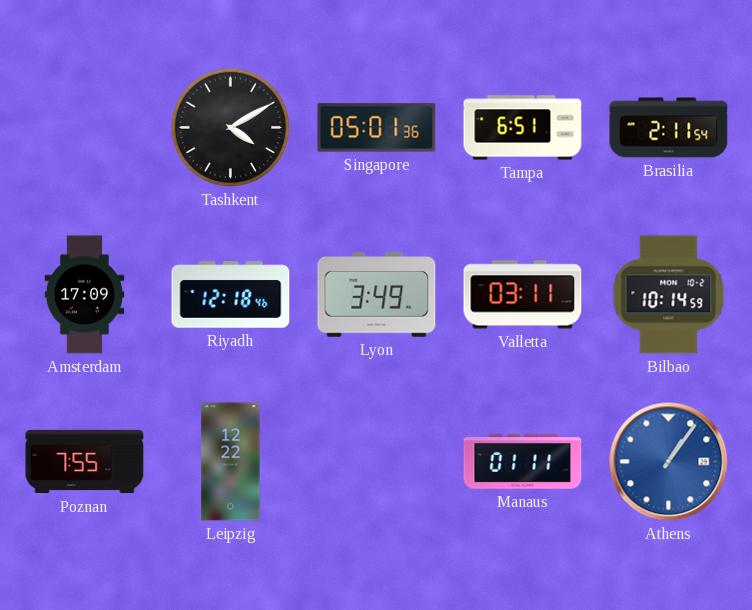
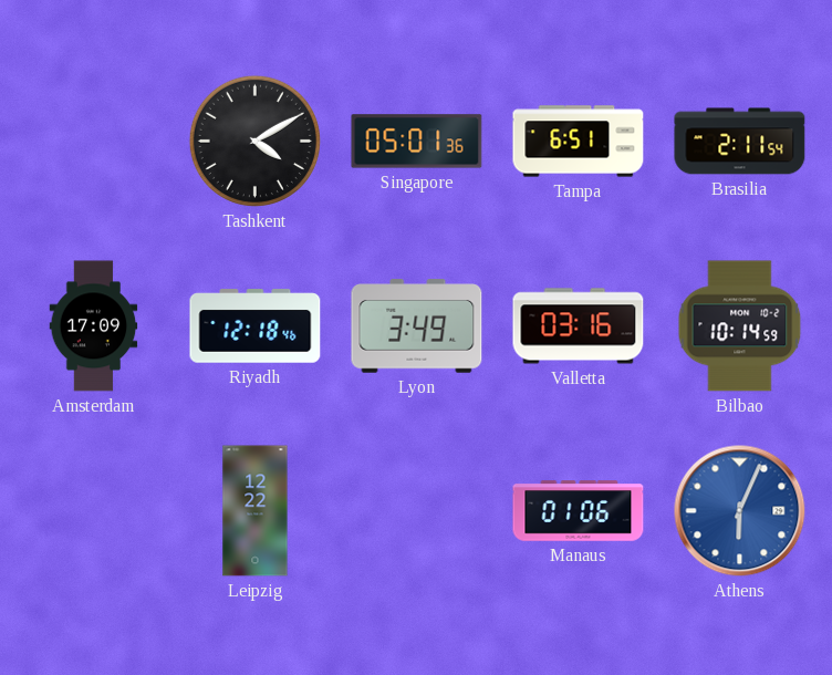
Valletta: 03:11 -> 03:16 (579, 326)
Poznan: 7:55 -> none (85, 462)
Manaus: 01:11 -> 01:06 (579, 511)
Athens: 1:06 -> 6:04 (740, 511)
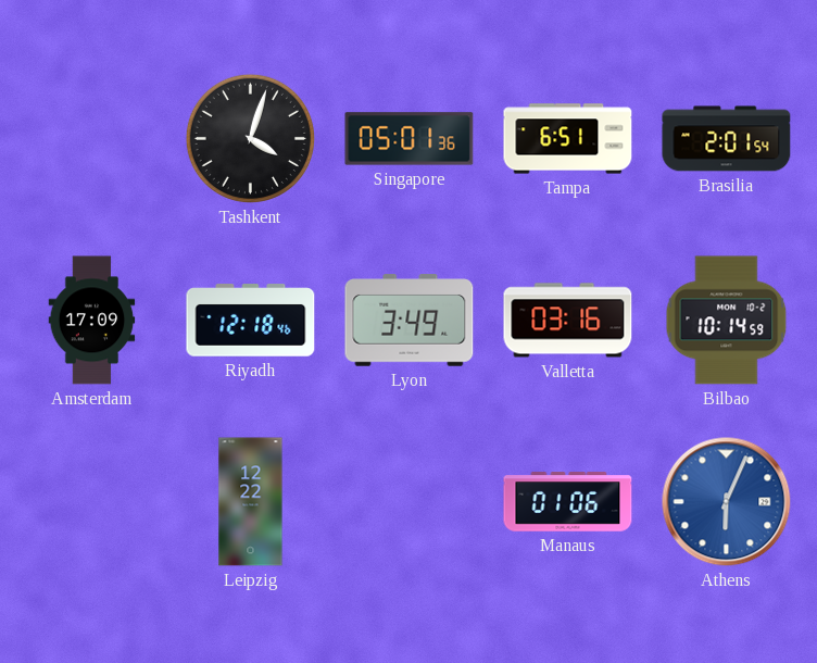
Tashkent: 4:10 -> 4:03 (250, 138)
Brasilia: 2:11 -> 2:01 (727, 139)
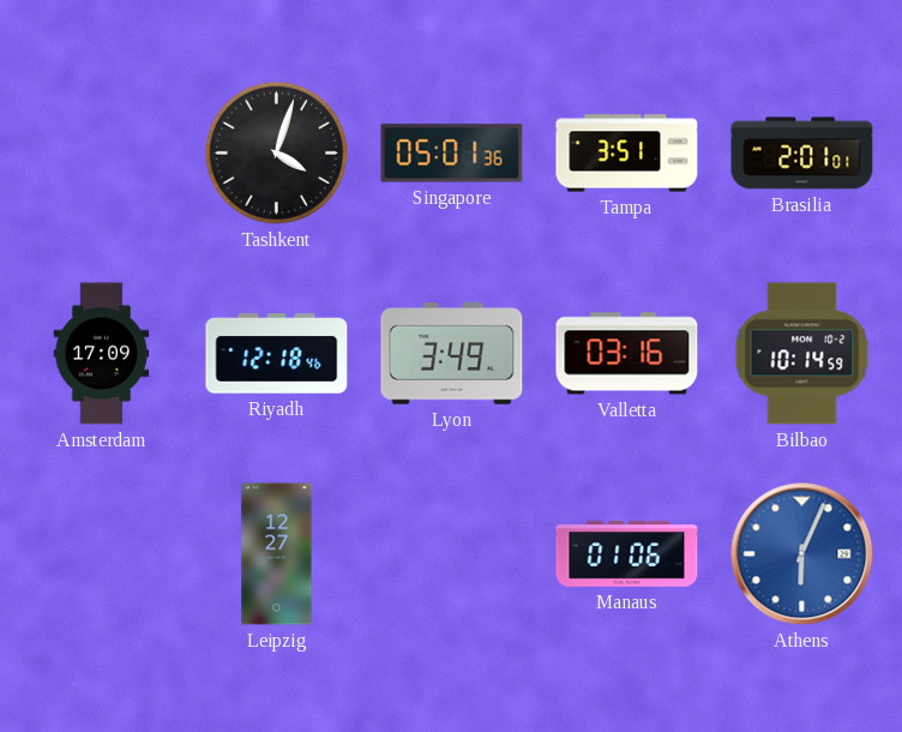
Tampa: 6:51 -> 3:51 (627, 154)
Brasilia: 2:01:54 -> 2:01:01 (802, 154)
Leipzig: 12:22 -> 12:27 (277, 554)
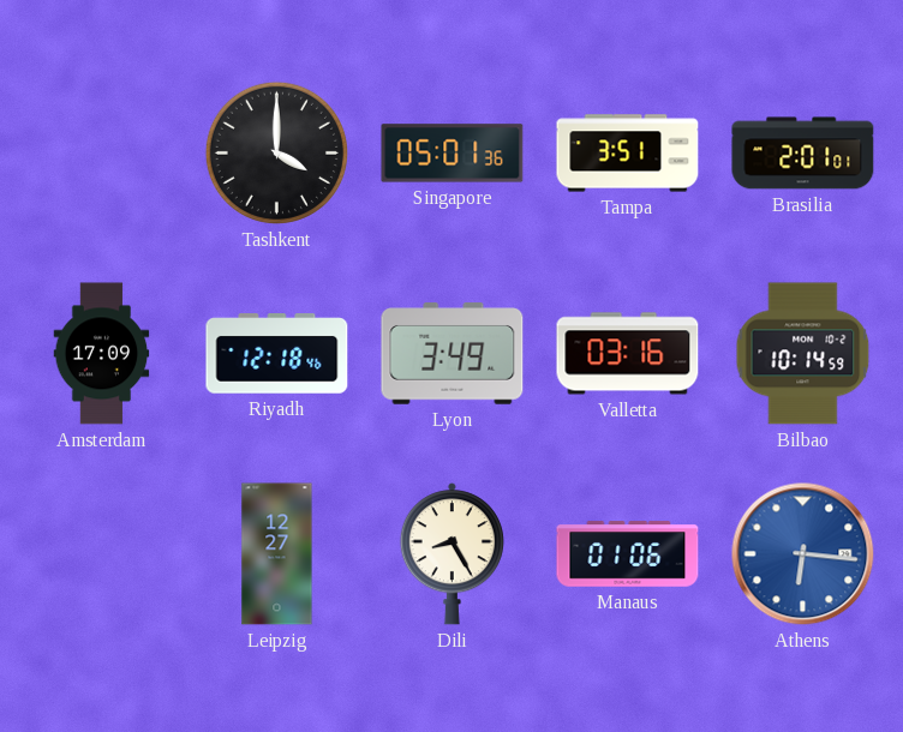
Tashkent: 4:03 -> 4:00 (276, 152)
Dili: none -> 8:25 (451, 554)
Athens: 6:04 -> 6:16 (803, 554)
